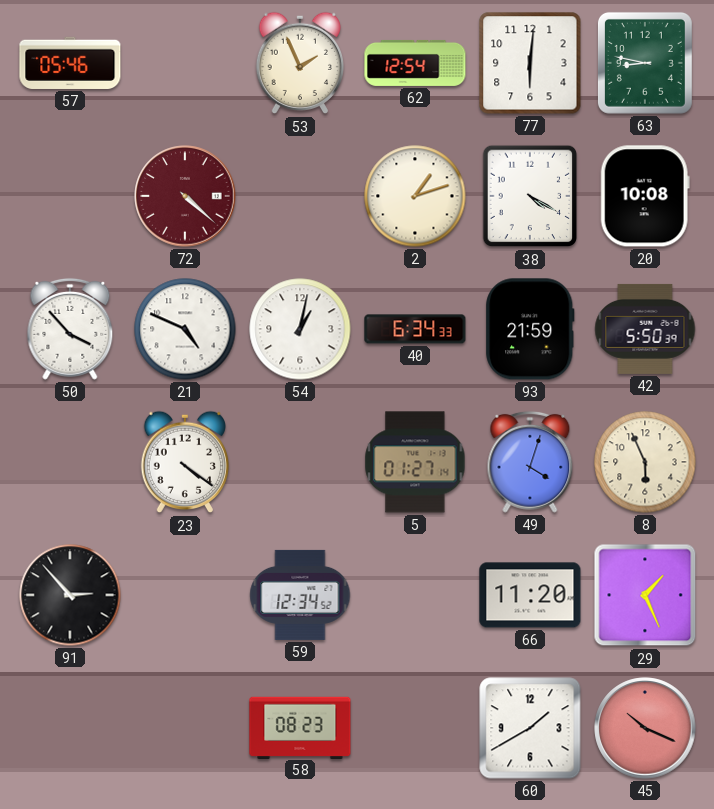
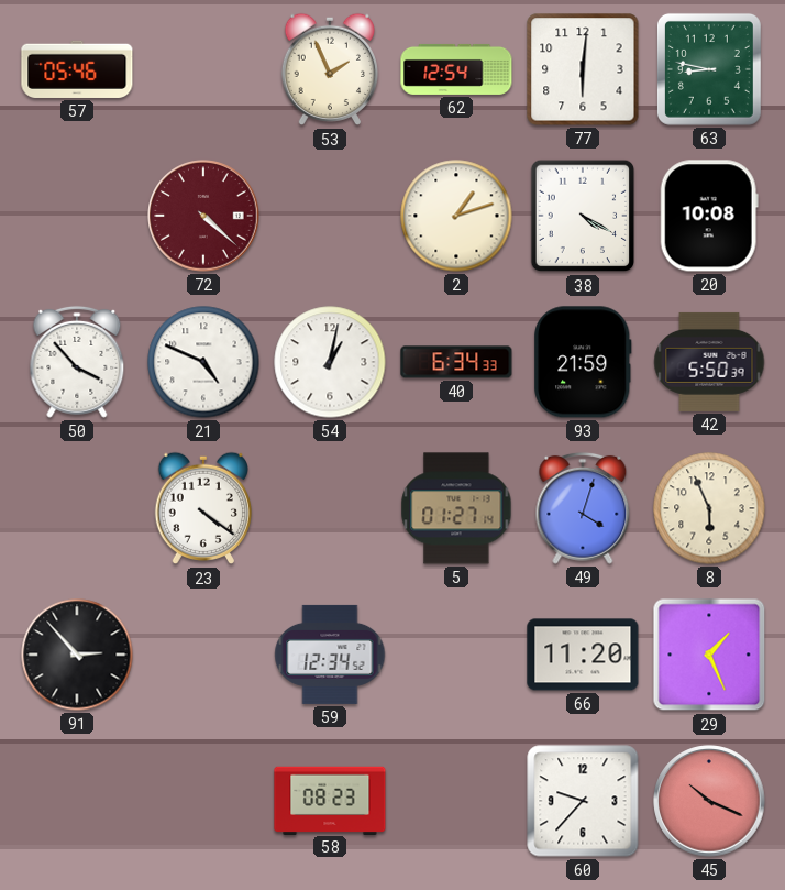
60: 1:40 -> 9:37 (583, 801)
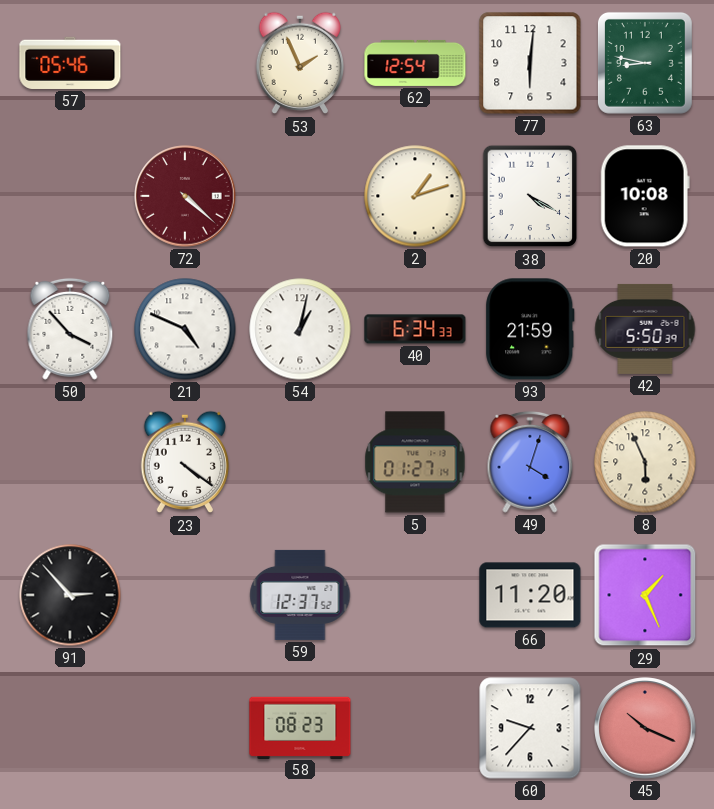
59: 12:34 -> 12:37 (300, 595)
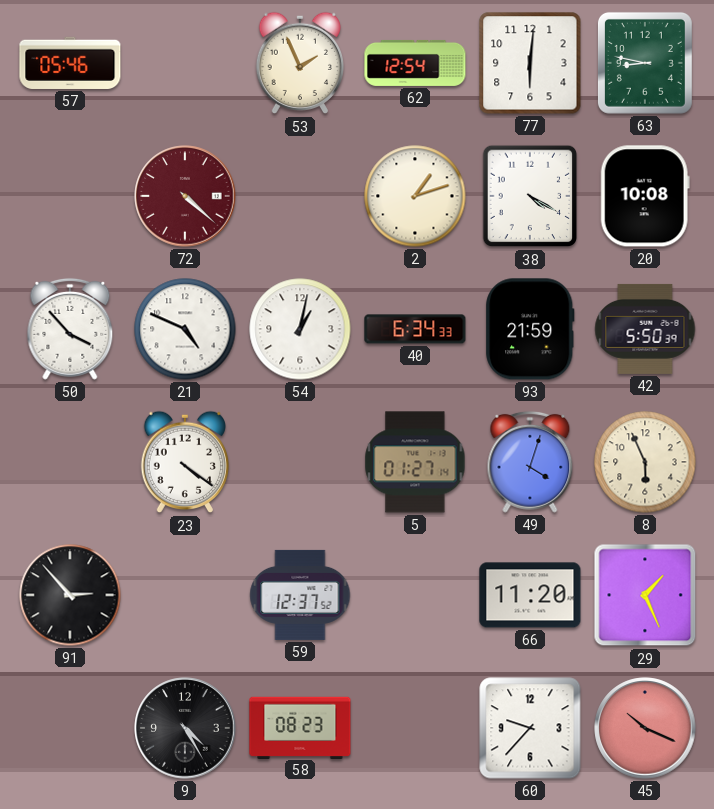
9: none -> 4:25 (185, 728)
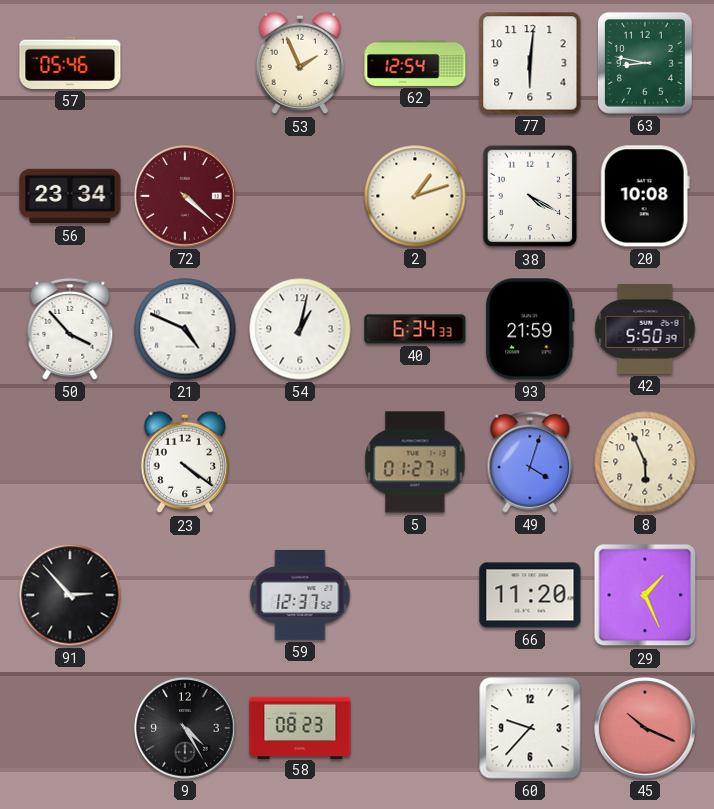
56: none -> 23:34 (70, 196)
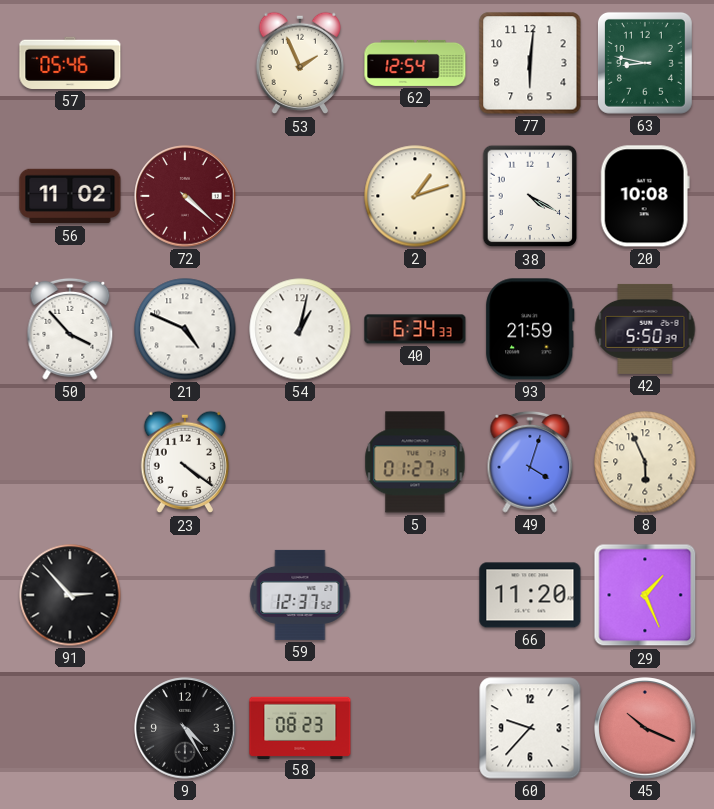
56: 23:34 -> 11:02 (70, 196)
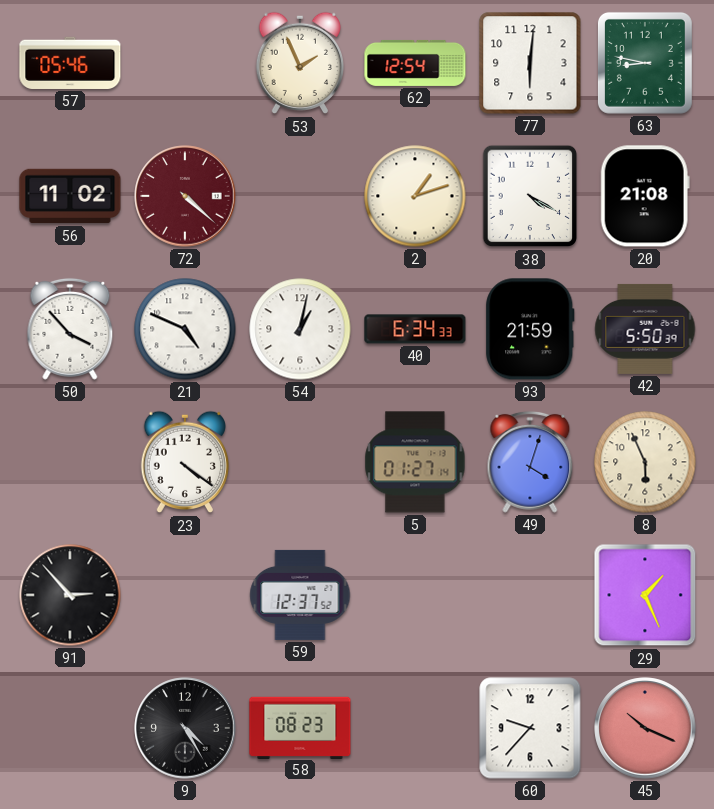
20: 10:08 -> 21:08 (645, 196)
66: 11:20 -> none (530, 595)
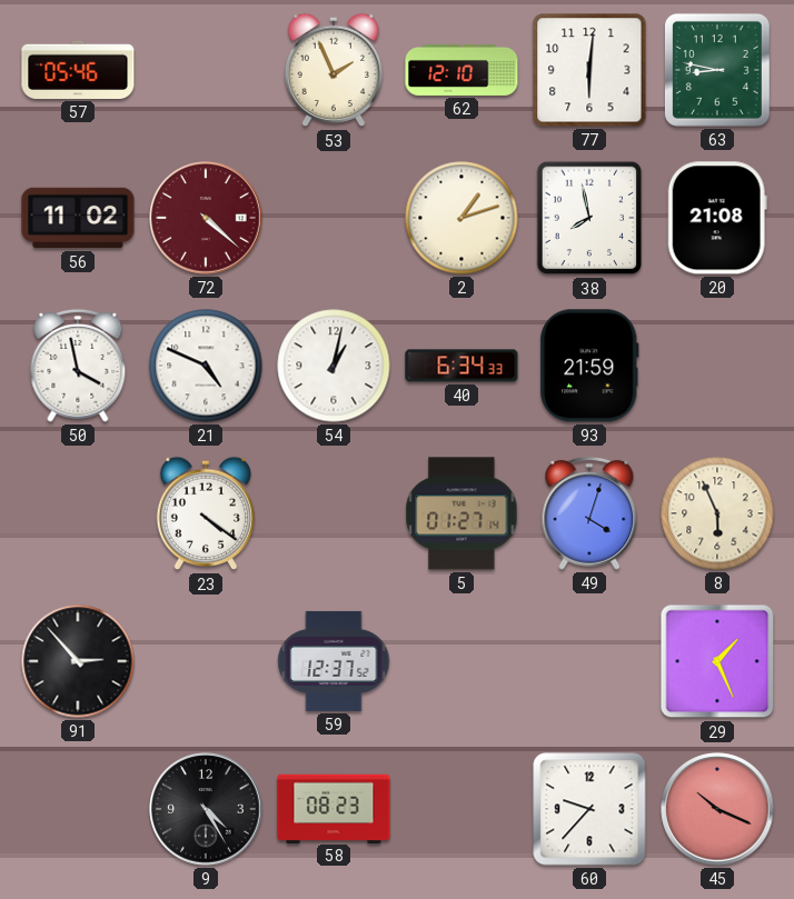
62: 12:54 -> 12:10 (461, 70)
38: 4:20 -> 7:58 (589, 218)
50: 3:53 -> 3:58 (78, 366)
42: 5:50 -> none (645, 329)
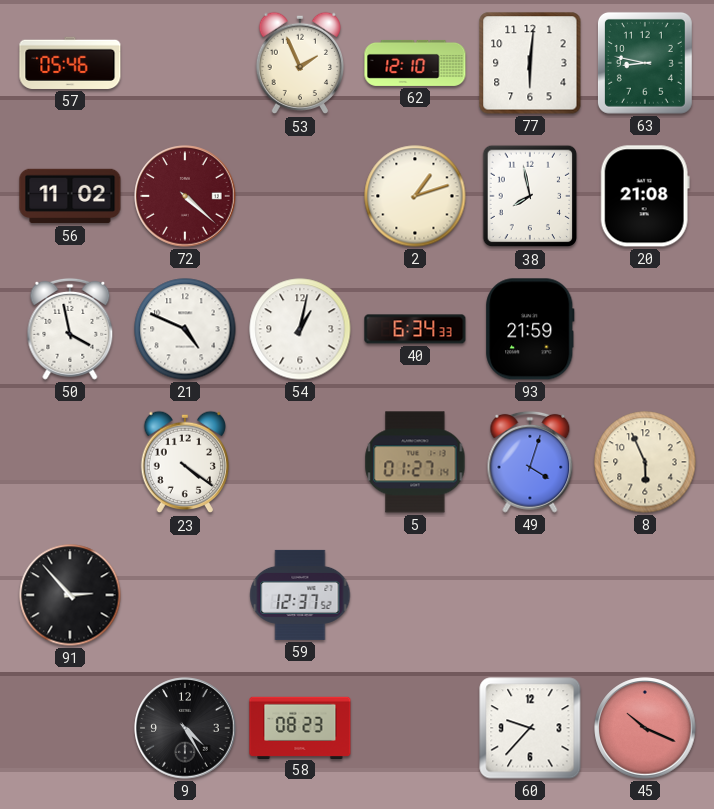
29: 1:26 -> none (717, 661)
